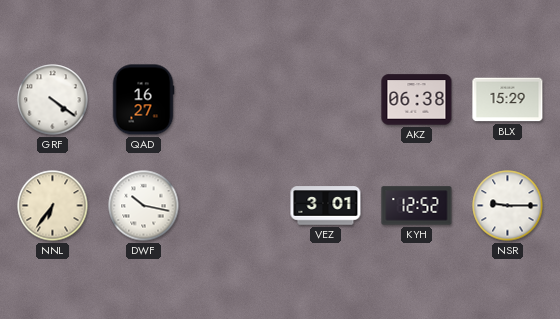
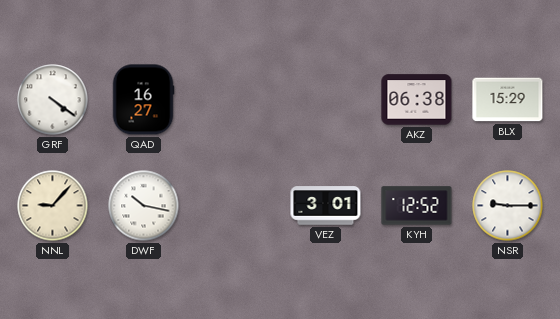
NNL: 6:36 -> 9:07 (53, 206)
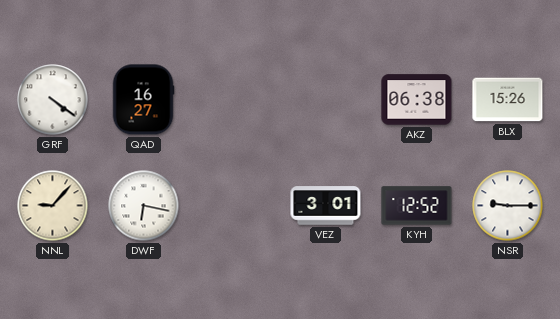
BLX: 15:29 -> 15:26 (508, 100)
DWF: 10:17 -> 6:17 (144, 206)
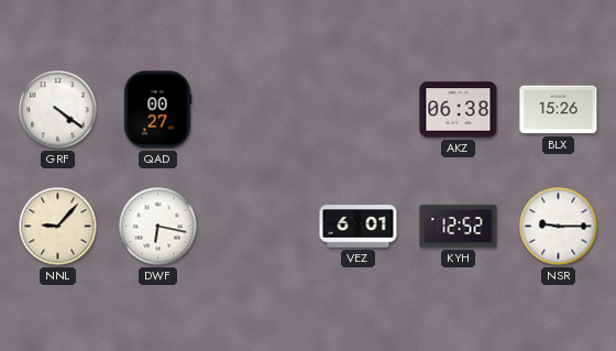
QAD: 16:27 -> 00:27 (157, 110)
VEZ: 3:01 -> 6:01 (359, 227)
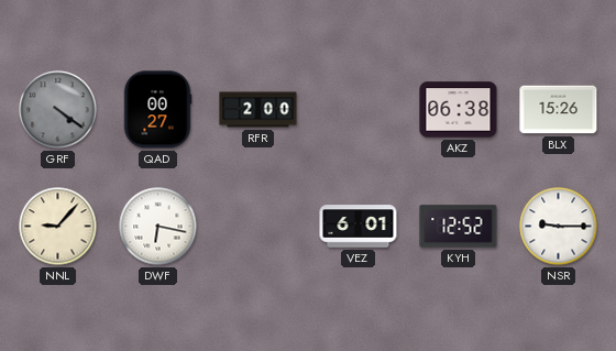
GRF dial: white -> grey (58, 110)
RFR: none -> 2:00 (258, 110)
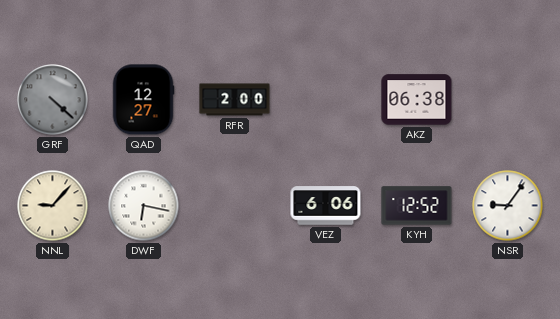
GRF: 4:21 -> 4:22 (53, 100)
QAD: 00:27 -> 12:27 (143, 100)
BLX: 15:26 -> none (559, 110)
VEZ: 6:01 -> 6:06 (326, 206)
NSR: 9:15 -> 9:06 (508, 206)
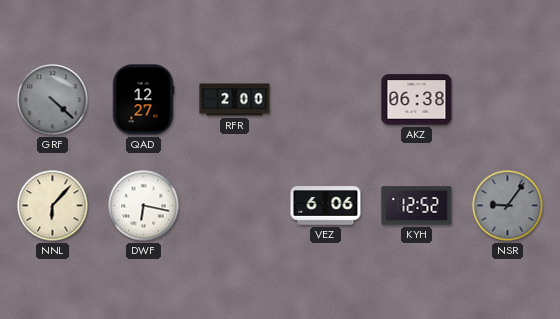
NNL: 9:07 -> 6:07 (53, 206)
NSR dial: white -> grey (508, 206)
